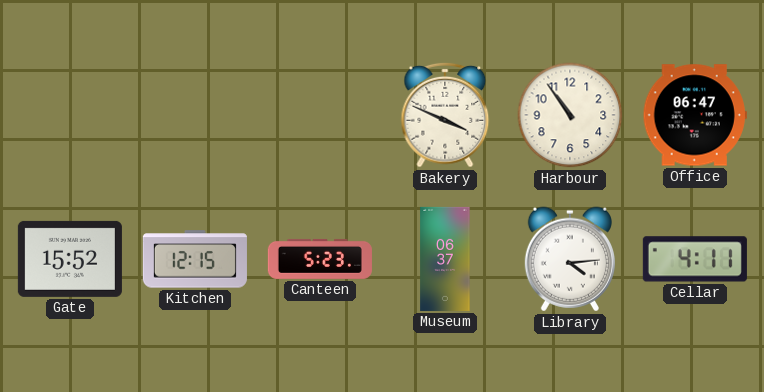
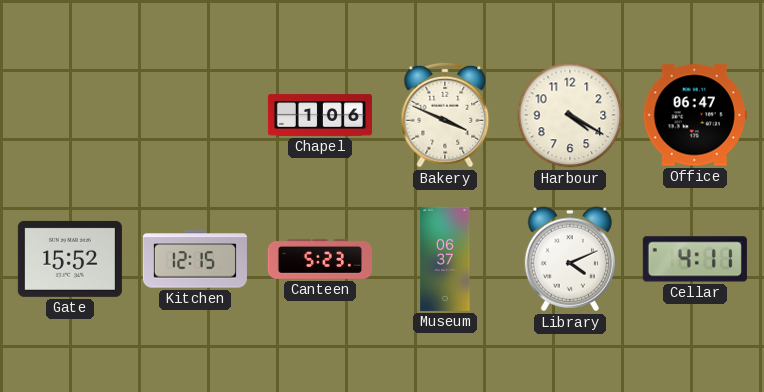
Chapel: none -> 1:06 (320, 115)
Harbour: 10:54 -> 4:20 (570, 115)
Library: 4:14 -> 4:11 (570, 259)
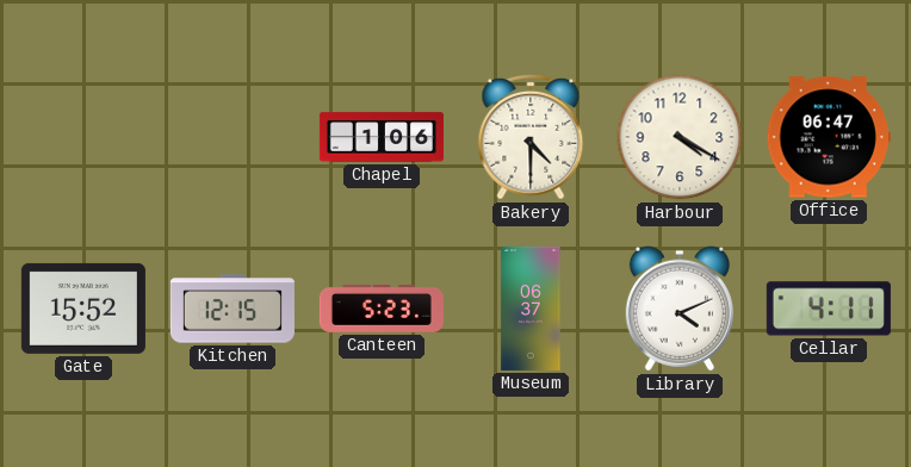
Bakery: 3:49 -> 4:30 (531, 137)
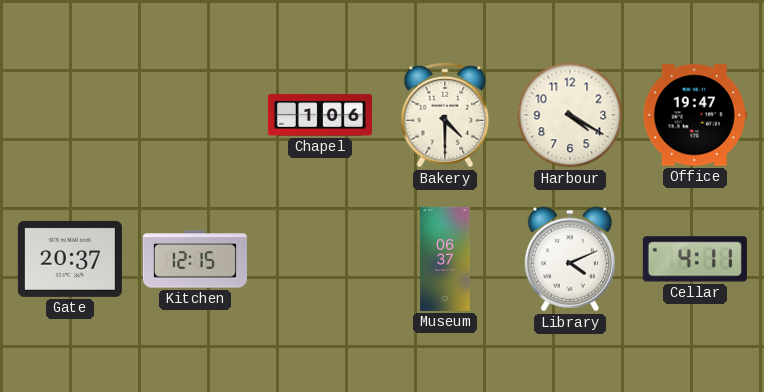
Office: 06:47 -> 19:47 (695, 115)
Gate: 15:52 -> 20:37 (70, 259)
Canteen: 5:23 -> none (382, 309)
